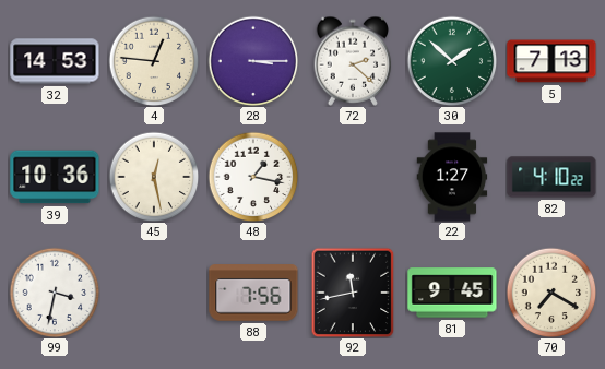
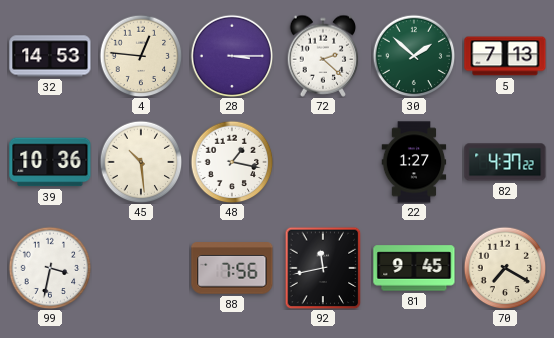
45: 12:28 -> 10:29 (141, 162)
82: 4:10 -> 4:37 (505, 162)
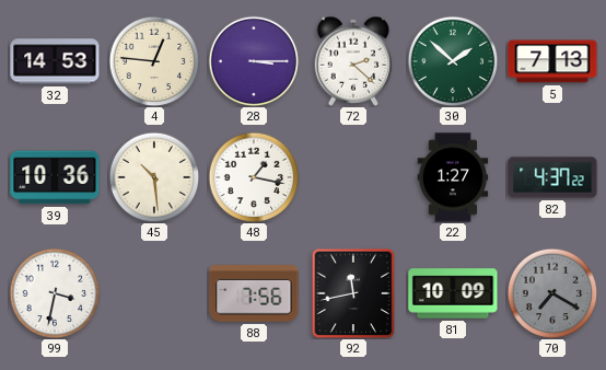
81: 9:45 -> 10:09 (453, 293)
70 dial: cream -> grey (552, 293)
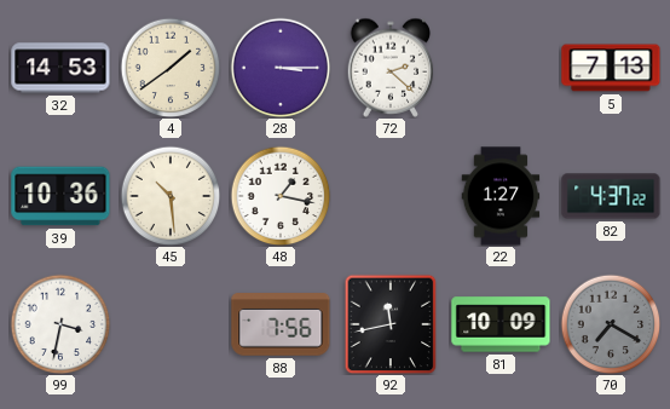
4: 12:46 -> 1:39 (171, 68)
30: 1:52 -> none (453, 61)
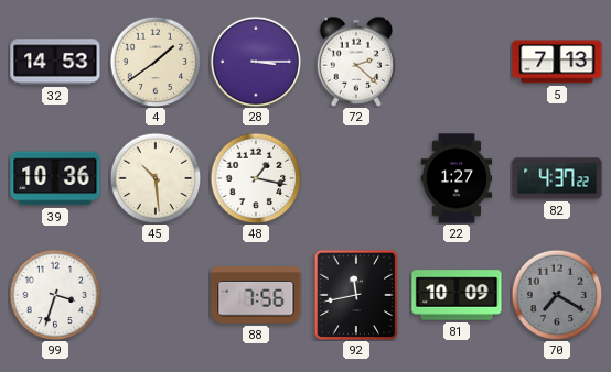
99: 3:32 -> 3:33 (55, 295)
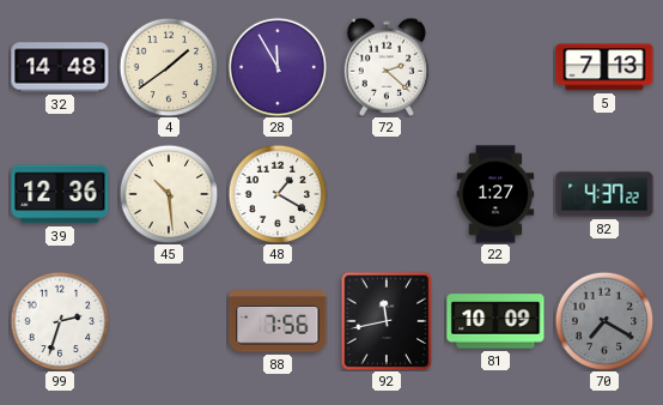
32: 14:53 -> 14:48 (60, 67)
28: 3:15 -> 11:55 (278, 67)
39: 10:36 -> 12:36 (60, 194)
48: 1:17 -> 1:20 (278, 194)
99: 3:33 -> 2:33 (60, 321)
